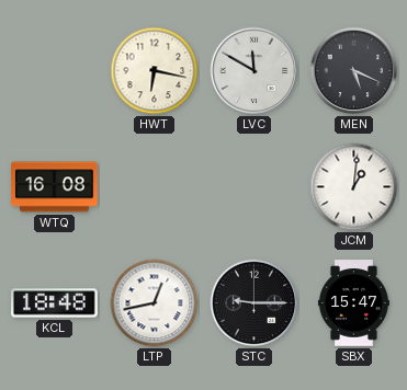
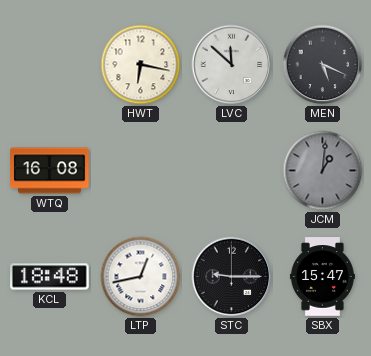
LVC: 11:50 -> 11:52 (232, 65)
JCM dial: white -> grey (323, 171)
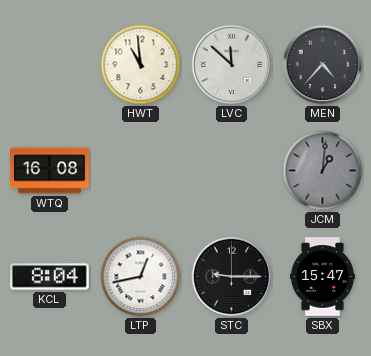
HWT: 6:17 -> 10:59 (141, 65)
MEN: 5:19 -> 4:37 (323, 65)
KCL: 18:48 -> 8:04 (50, 277)
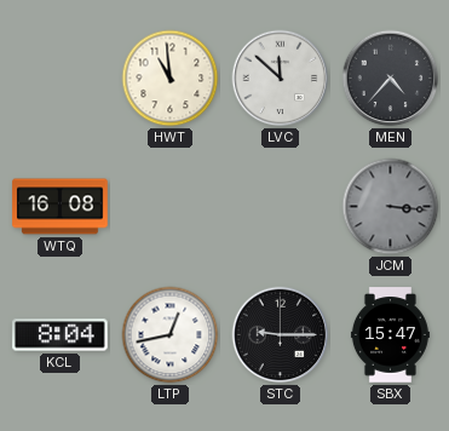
JCM: 1:01 -> 3:16 (391, 207)
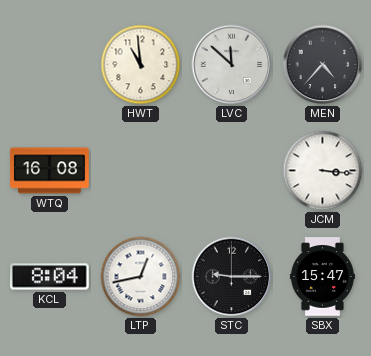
JCM dial: grey -> white (323, 171)
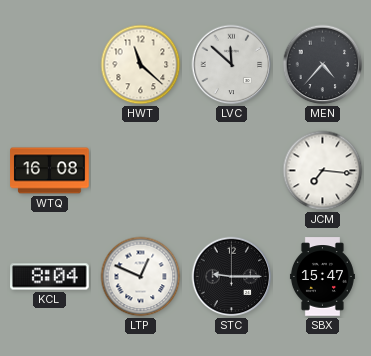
HWT: 10:59 -> 11:22 (141, 65)
JCM: 3:16 -> 7:16 (323, 171)
LTP: 12:43 -> 12:49 (141, 277)
